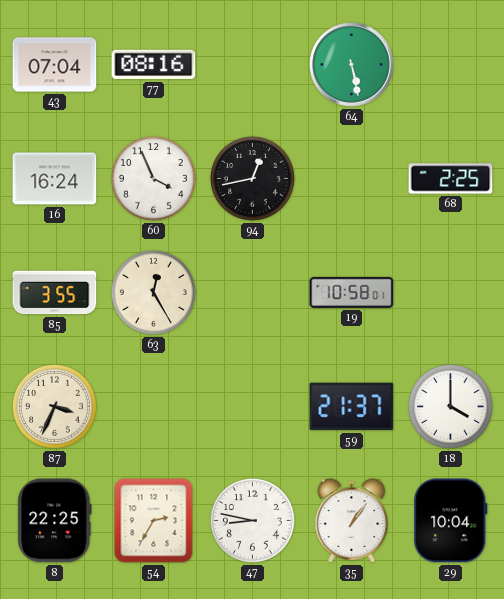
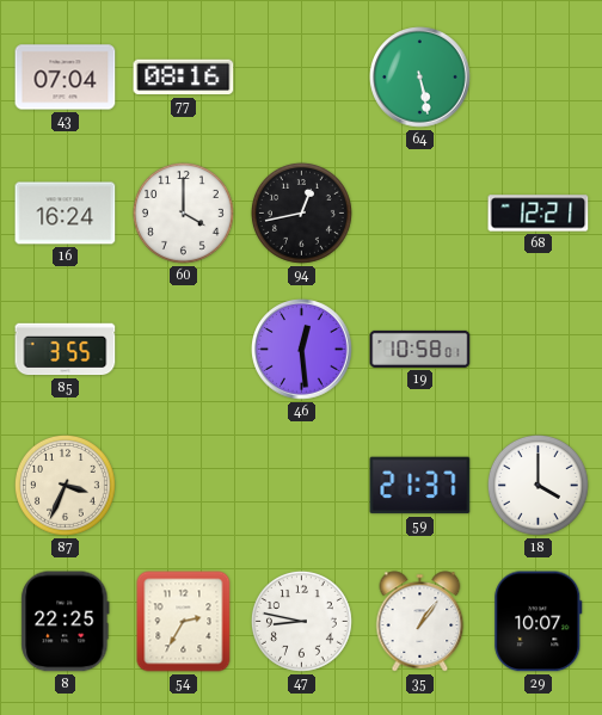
60: 3:56 -> 4:00 (183, 212)
68: 2:25 -> 12:21 (539, 214)
63: 12:25 -> none (153, 292)
46: none -> 12:29 (302, 350)
29: 10:04 -> 10:07 (539, 622)
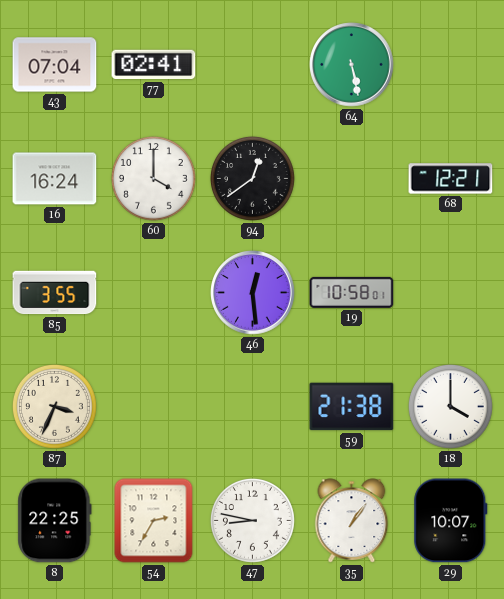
77: 08:16 -> 02:41 (154, 65)
94: 12:43 -> 12:39 (252, 178)
59: 21:37 -> 21:38 (352, 407)
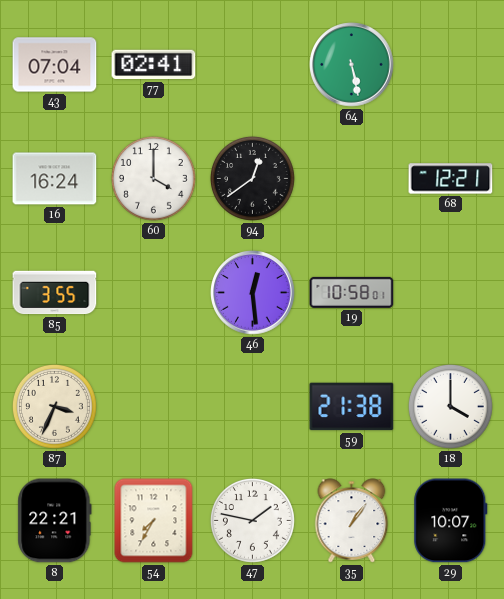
8: 22:25 -> 22:21 (55, 521)
54: 2:35 -> 7:35 (154, 521)
47: 8:47 -> 1:47 (252, 520)
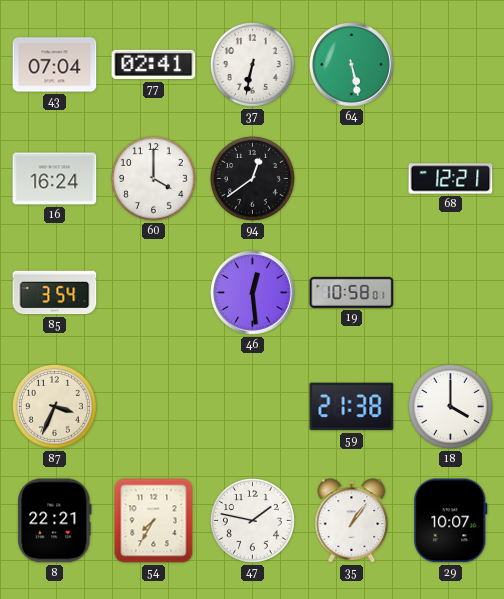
37: none -> 6:32 (252, 64)
85: 3:55 -> 3:54 (55, 293)
